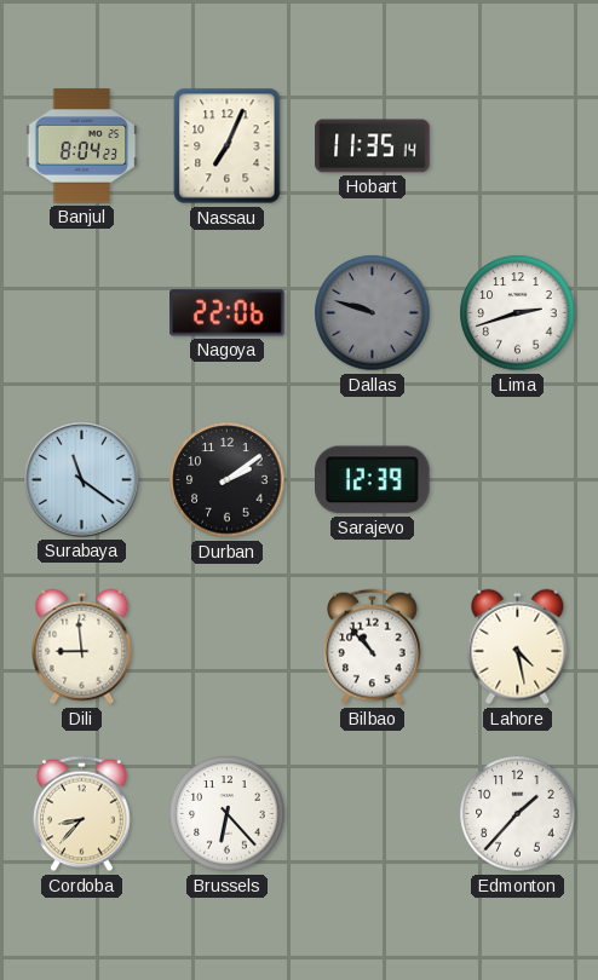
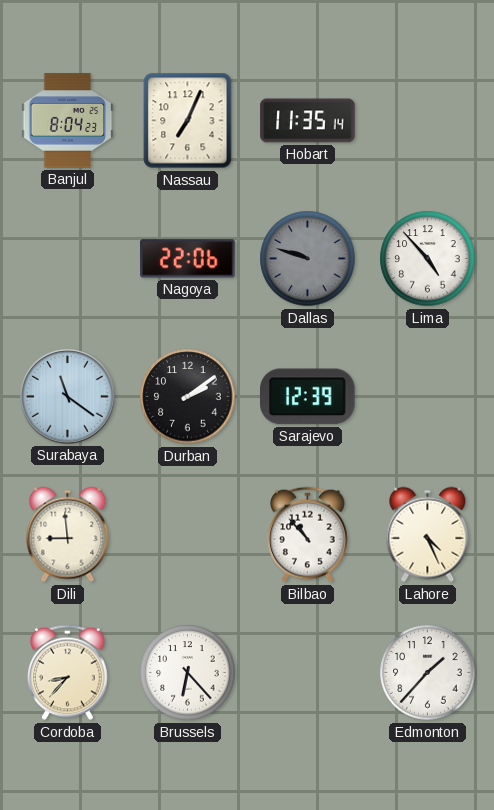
Lima: 2:42 -> 4:53 (428, 259)
Lahore: 4:28 -> 4:26 (428, 535)
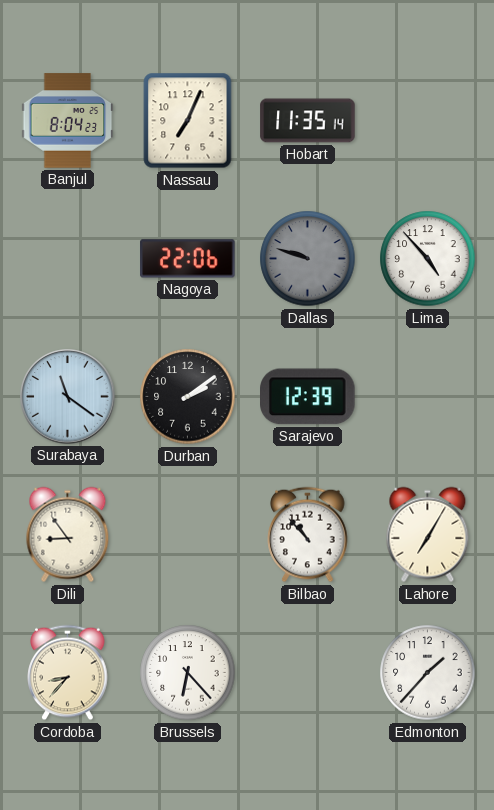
Dili: 8:59 -> 8:54 (68, 535)
Lahore: 4:26 -> 7:05 (428, 535)
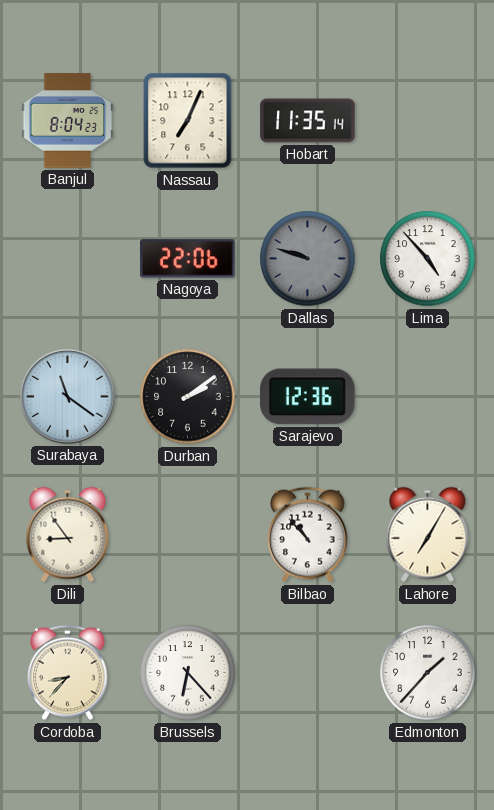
Sarajevo: 12:39 -> 12:36 (308, 397)
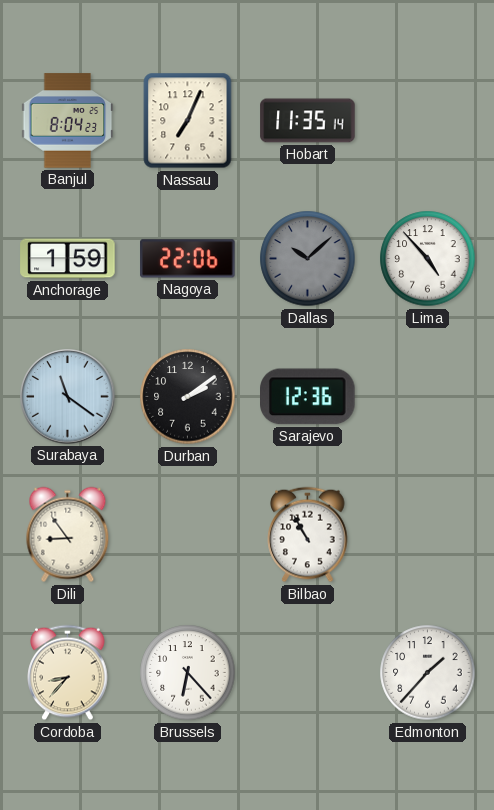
Anchorage: none -> 1:59 (68, 259)
Dallas: 9:48 -> 10:08 (308, 259)
Bilbao: 10:53 -> 10:55 (308, 535)
Lahore: 7:05 -> none (428, 535)
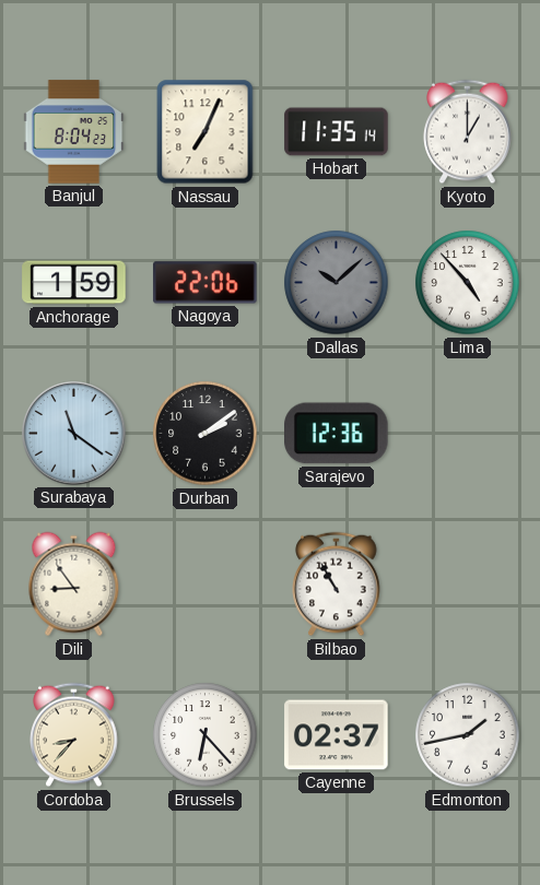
Kyoto: none -> 1:00 (468, 132)
Cayenne: none -> 02:37 (337, 735)
Edmonton: 1:37 -> 1:43 (468, 735)
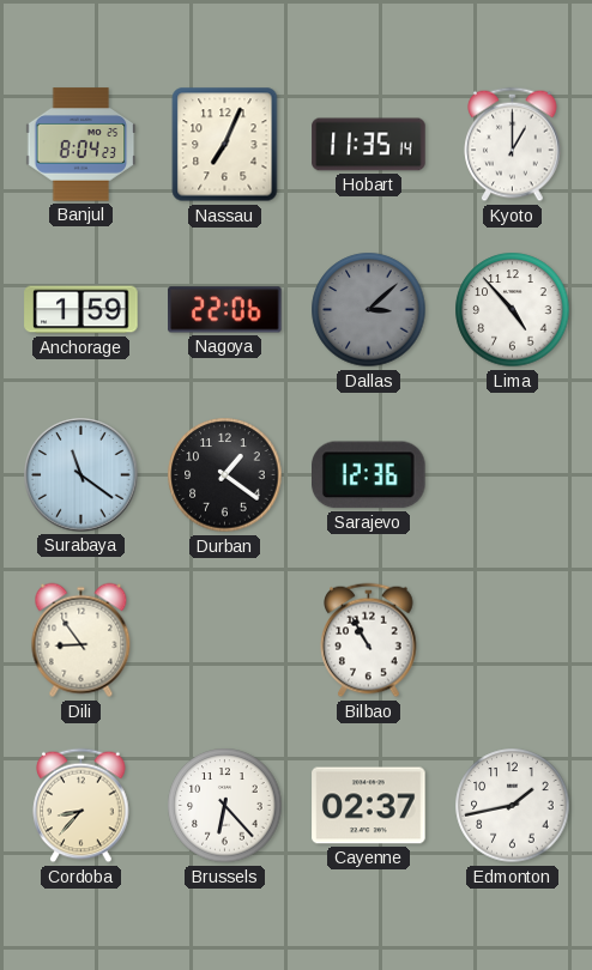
Dallas: 10:08 -> 3:08 (369, 310)
Durban: 2:09 -> 1:21 (225, 475)
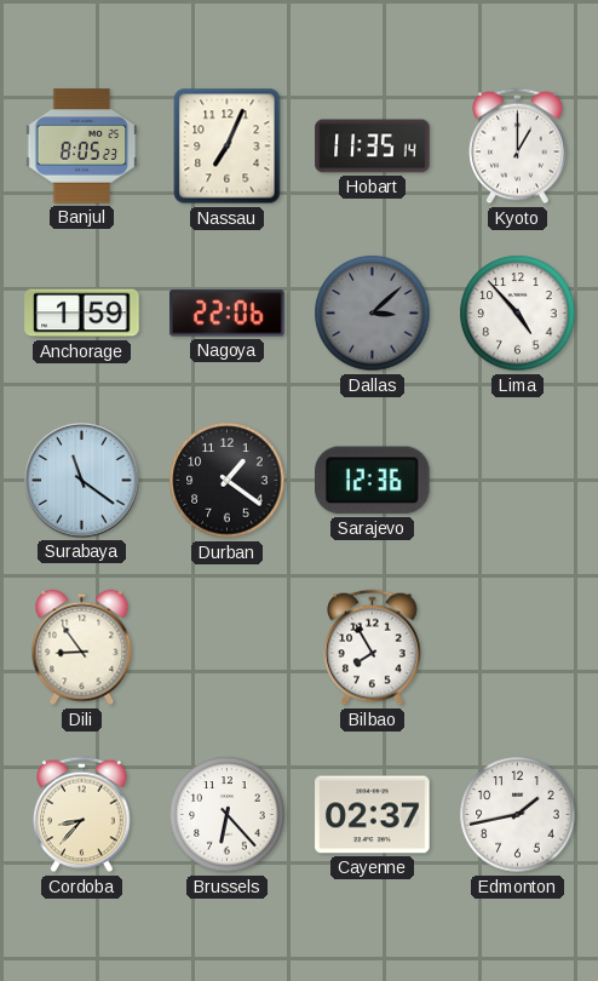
Banjul: 8:04 -> 8:05 (82, 147)
Bilbao: 10:55 -> 7:55 (373, 648)
